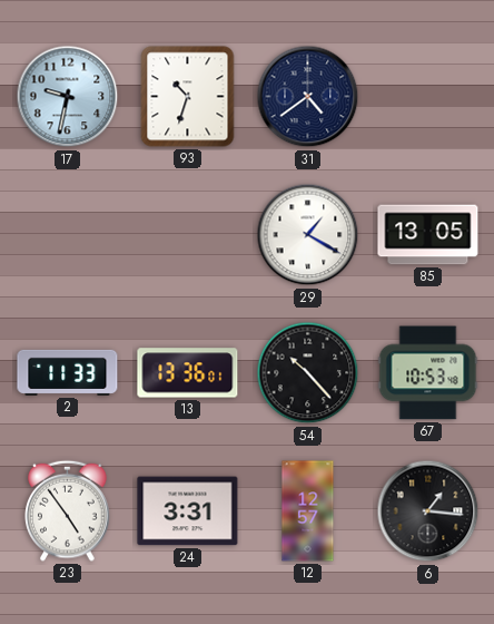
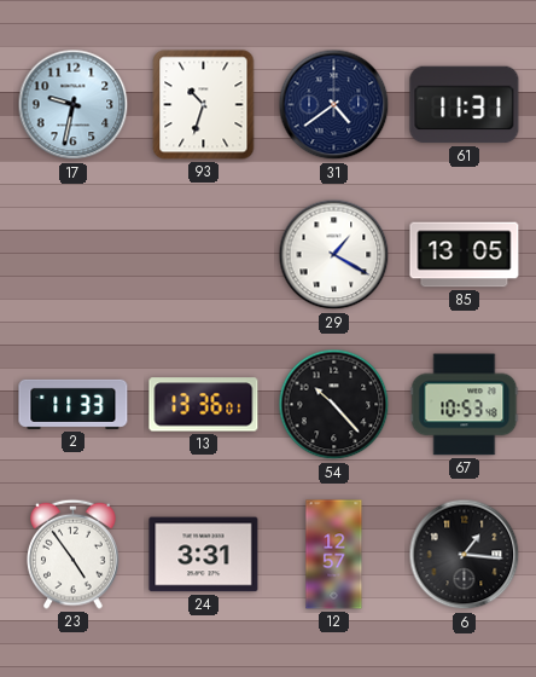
61: none -> 11:31 (465, 105)
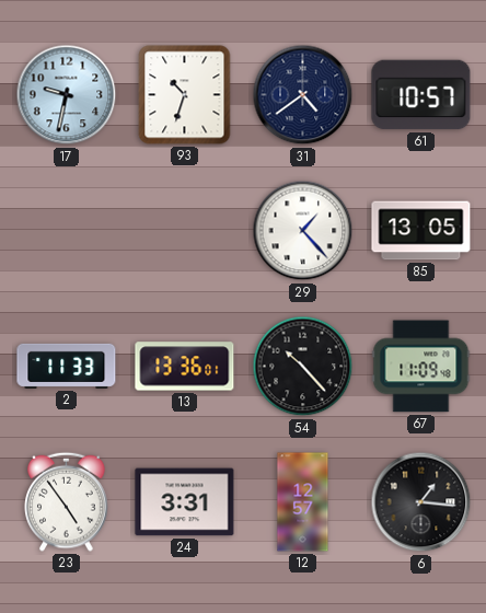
61: 11:31 -> 10:57 (421, 95)
29: 1:20 -> 1:23 (303, 231)
67: 10:53 -> 11:09 (421, 367)
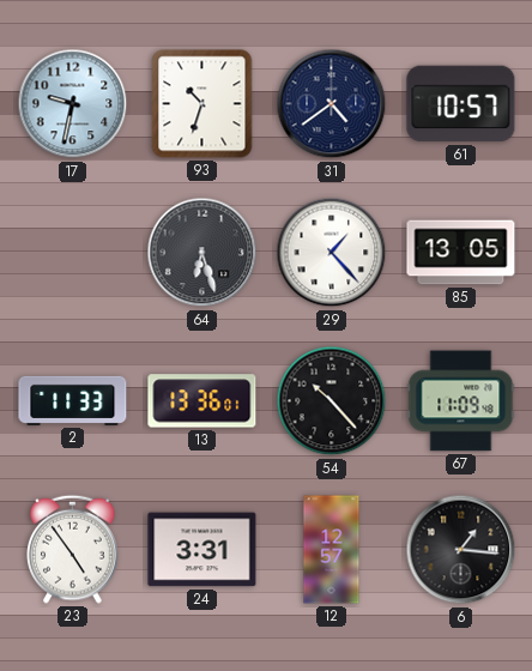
64: none -> 6:27 (202, 253)
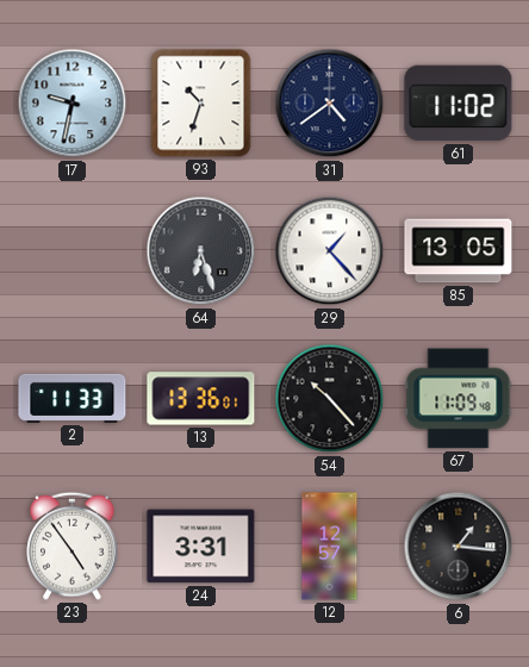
61: 10:57 -> 11:02 (459, 104)
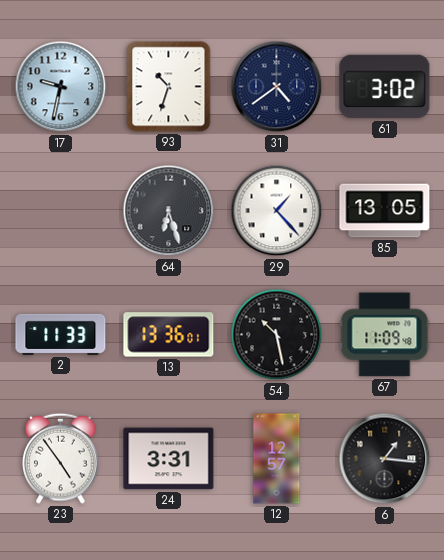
61: 11:02 -> 3:02 (385, 87)
54: 10:23 -> 10:28 (277, 335)
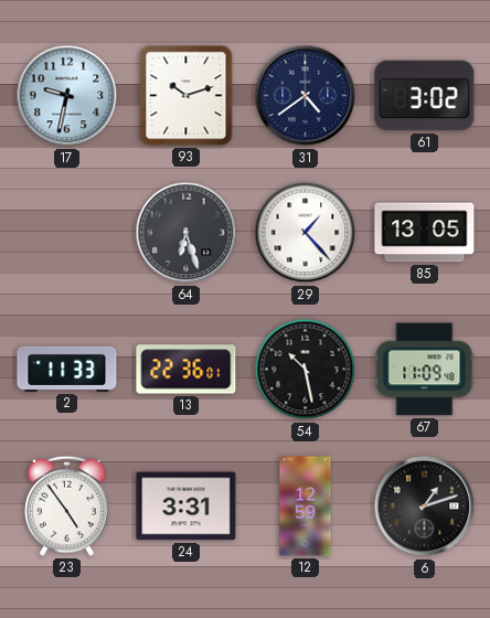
93: 10:33 -> 10:12 (187, 96)
13: 13:36 -> 22:36 (187, 370)
12: 12:57 -> 12:59 (306, 507)
6: 1:16 -> 1:12 (425, 507)
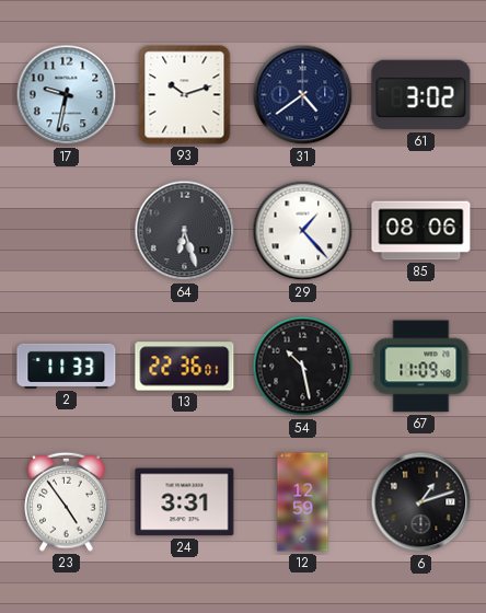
85: 13:05 -> 08:06 (421, 231)
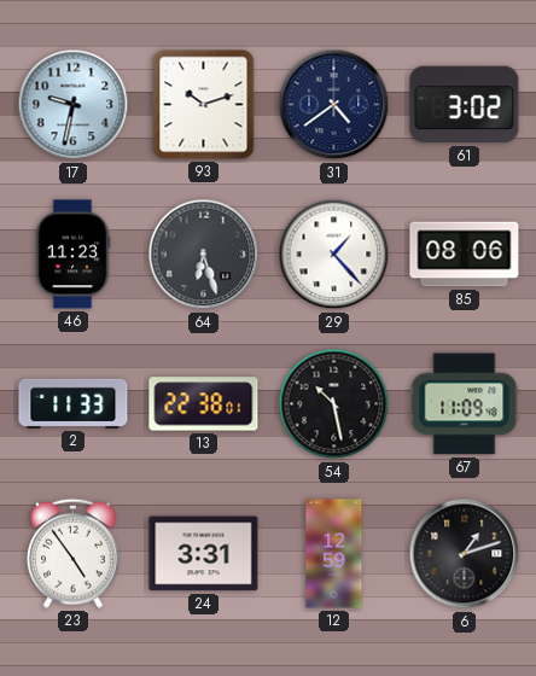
46: none -> 11:23 (72, 255)
13: 22:36 -> 22:38 (204, 404)
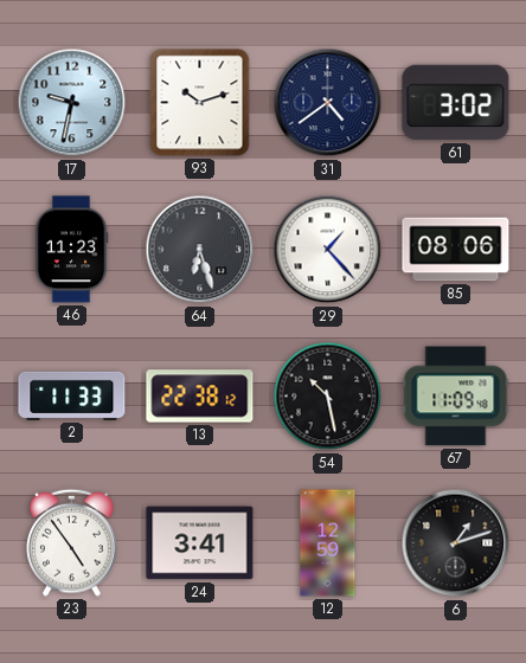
13: 22:38:01 -> 22:38:12 (200, 397)
24: 3:31 -> 3:41 (200, 543)
